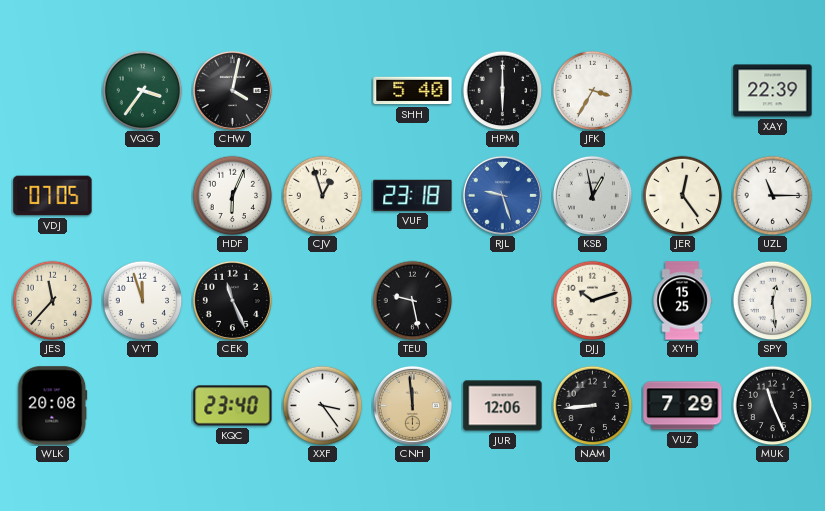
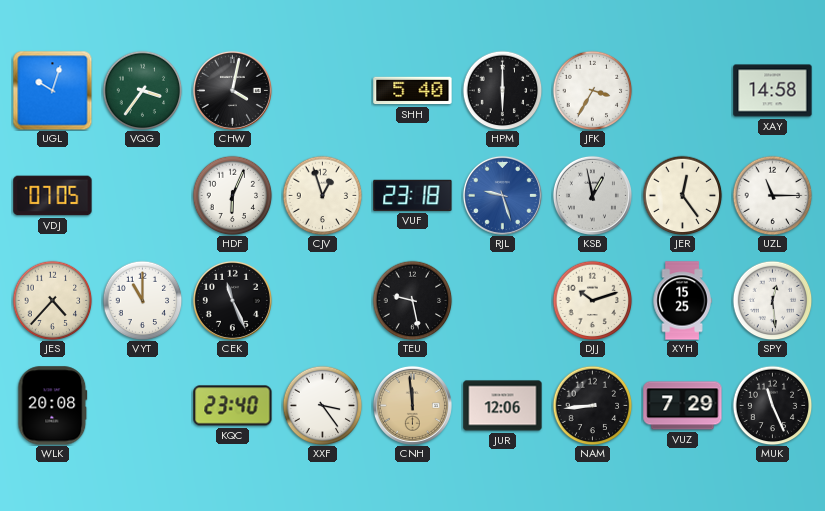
UGL: none -> 10:03 (52, 90)
XAY: 22:39 -> 14:58 (773, 91)
JES: 11:37 -> 4:37 (52, 300)
VYT: 11:57 -> 11:00 (142, 300)
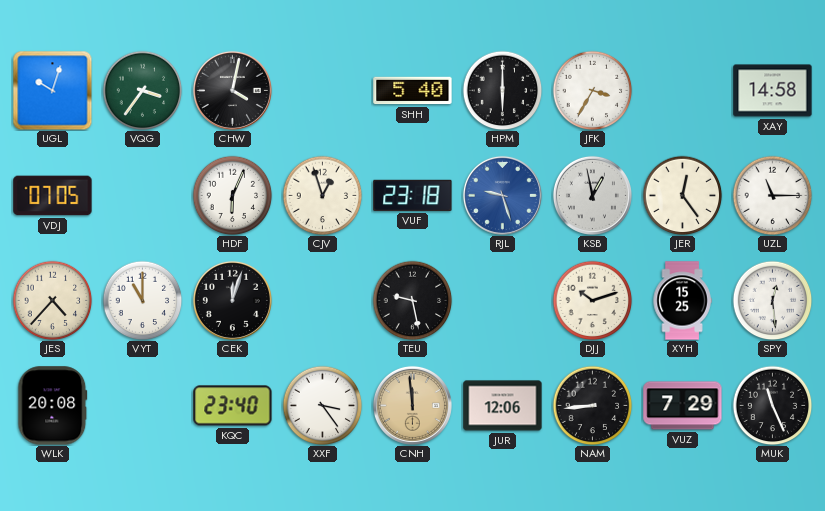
CEK: 11:26 -> 12:03 (232, 300)
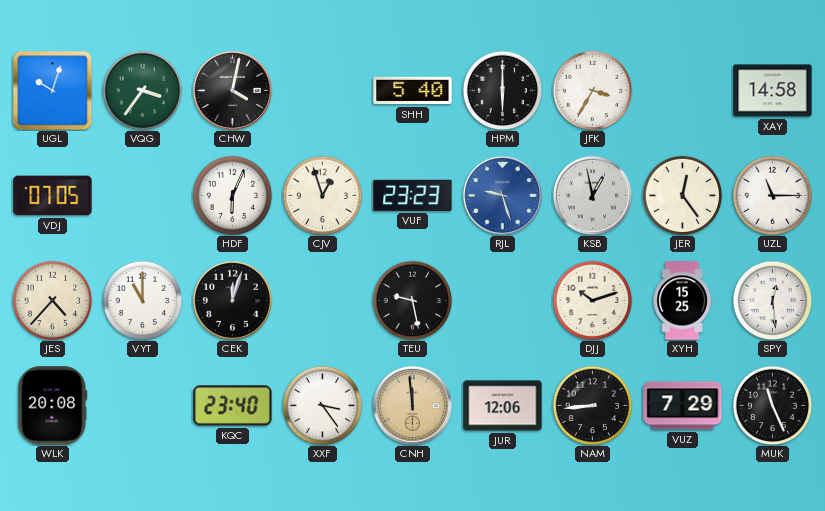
VUF: 23:18 -> 23:23 (413, 195)
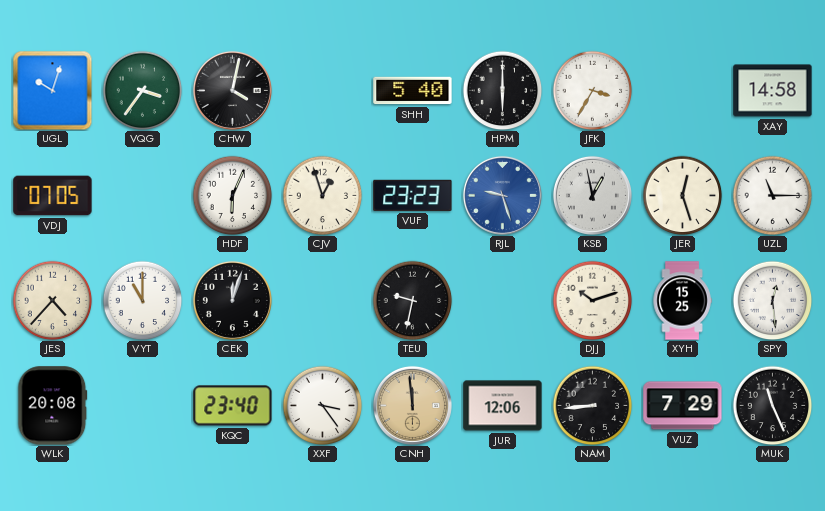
JER: 12:24 -> 12:27 (682, 195)
TEU: 9:28 -> 9:32 (412, 300)
